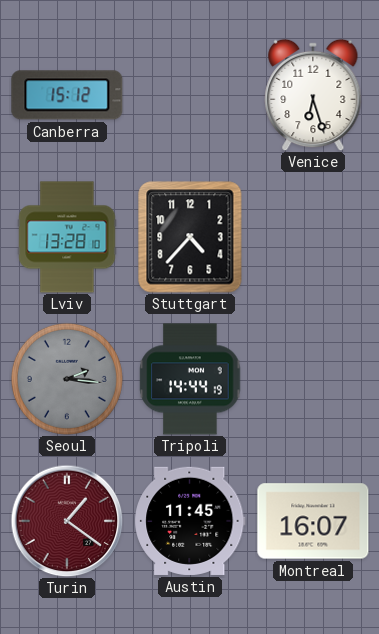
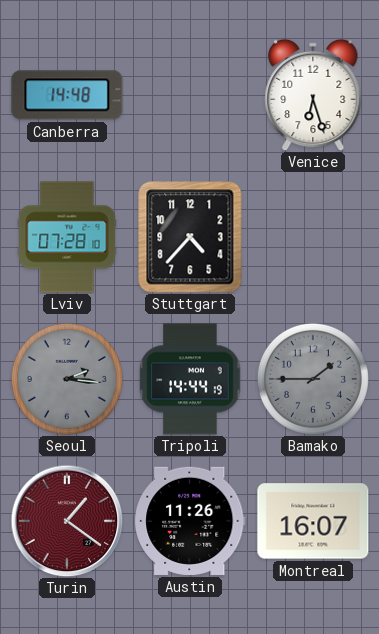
Canberra: 15:12 -> 14:48 (67, 95)
Lviv: 13:28 -> 07:28 (67, 237)
Bamako: none -> 1:45 (313, 379)
Austin: 11:45 -> 11:26 (190, 521)
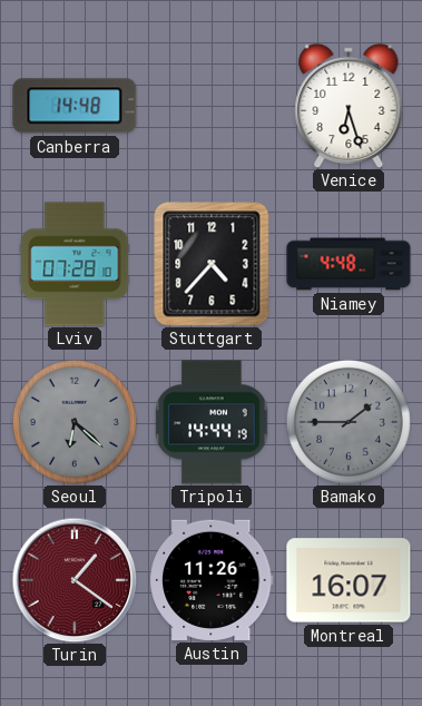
Niamey: none -> 4:48 (349, 264)
Seoul: 2:16 -> 6:22 (75, 422)
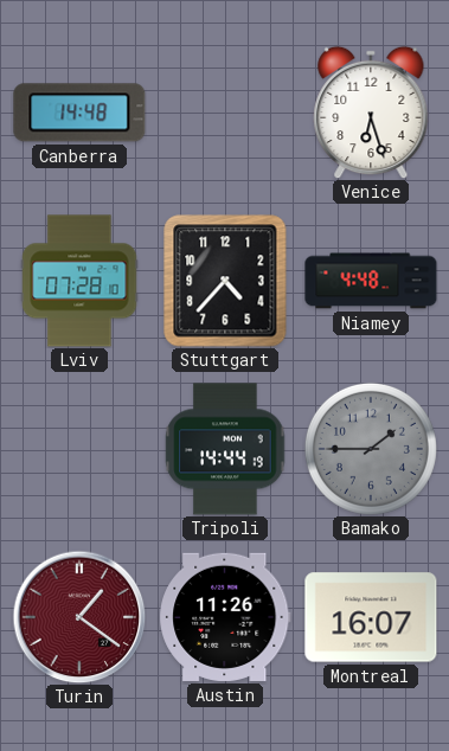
Seoul: 6:22 -> none (75, 422)
